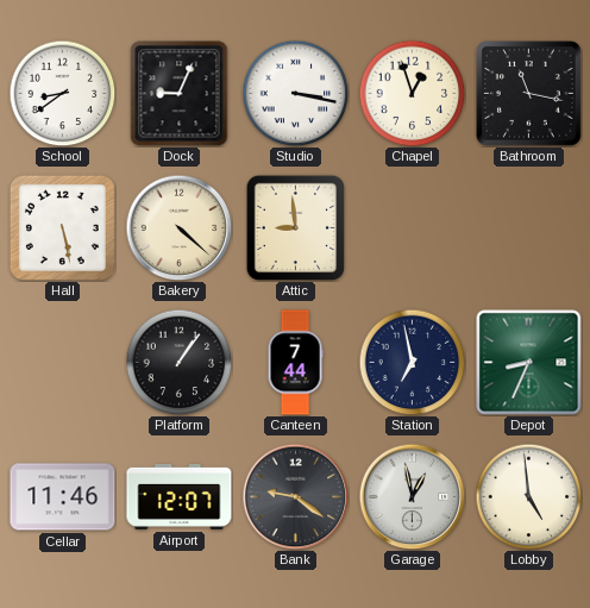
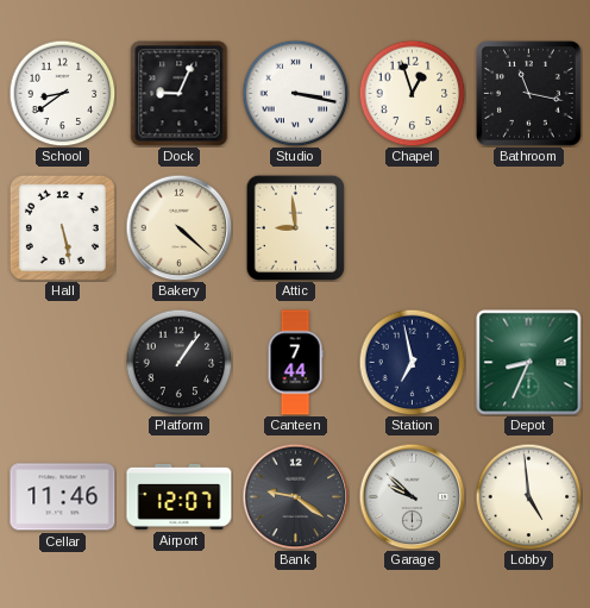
Garage: 12:58 -> 9:52 (412, 496)
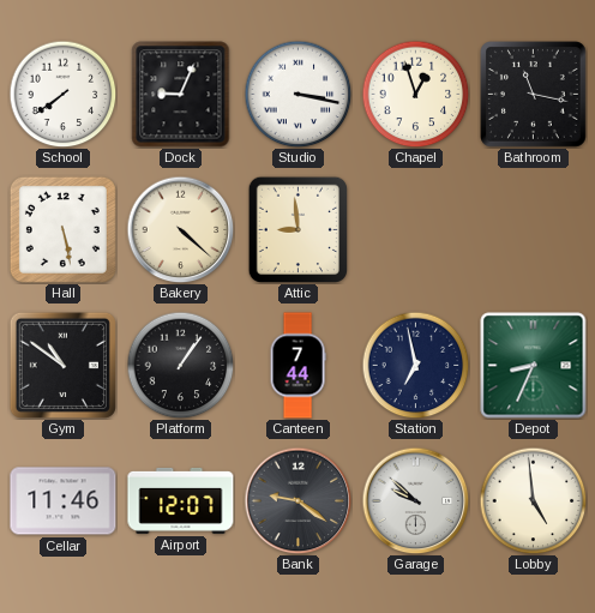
School: 8:39 -> 7:39 (62, 94)
Gym: none -> 10:51 (62, 365)
